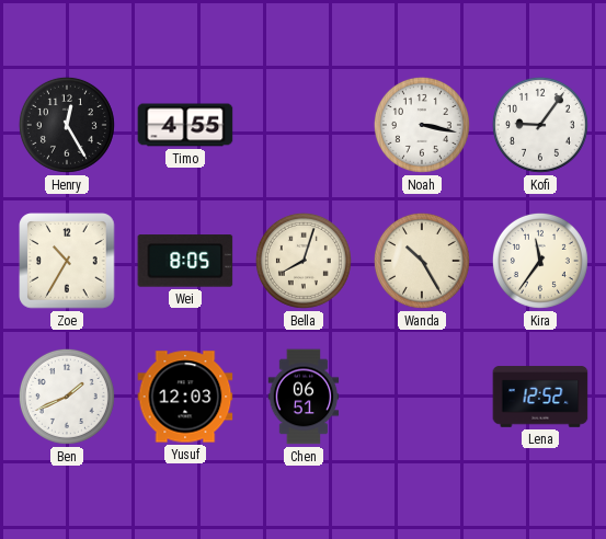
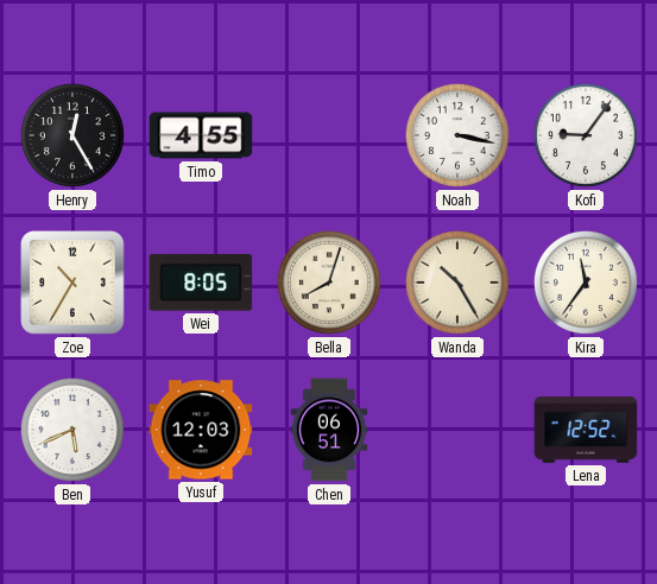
Ben: 1:41 -> 5:41 (72, 430)
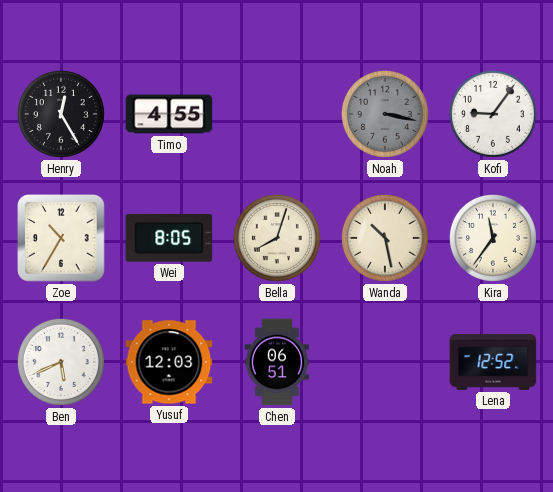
Noah dial: white -> grey (385, 114)
Wanda: 10:25 -> 10:28 (385, 238)
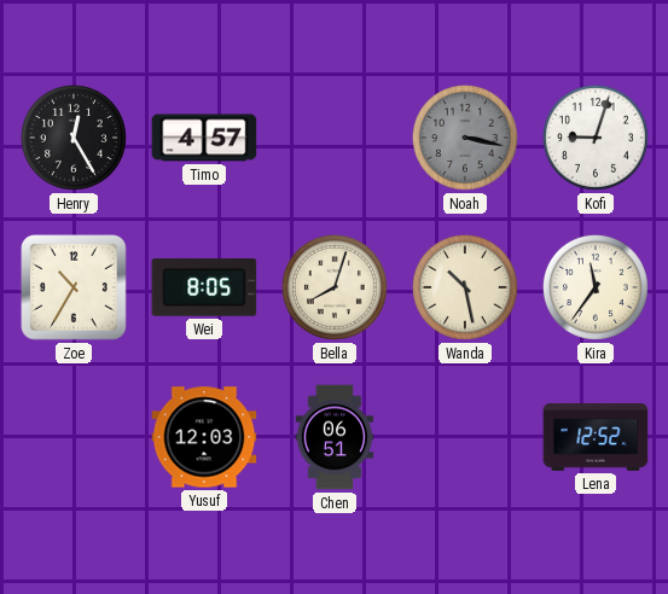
Timo: 4:55 -> 4:57 (204, 138)
Kofi: 9:06 -> 9:03 (596, 138)
Ben: 5:41 -> none (61, 362)
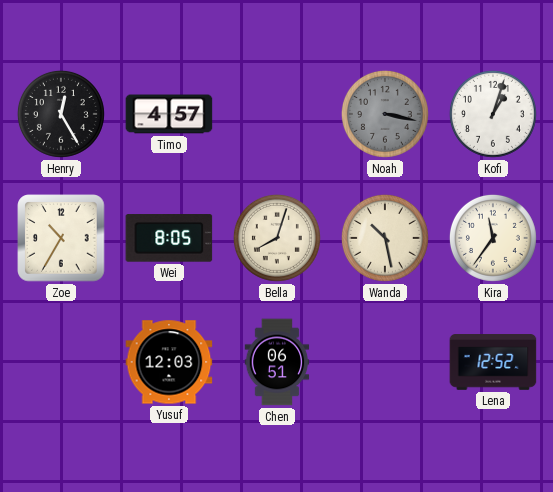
Kofi: 9:03 -> 1:03 (493, 114)
